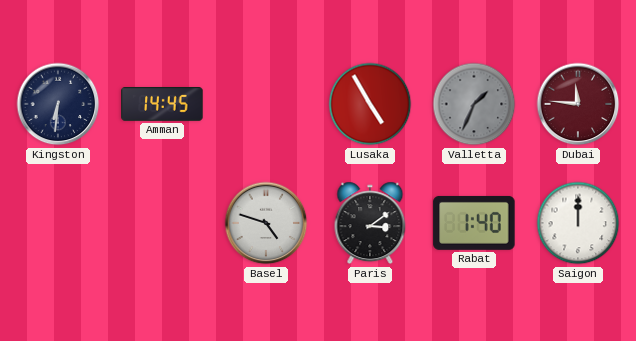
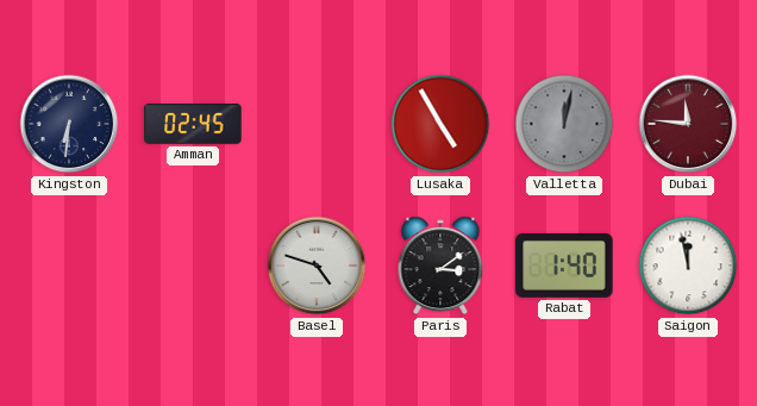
Amman: 14:45 -> 02:45 (193, 125)
Valletta: 1:34 -> 12:02 (564, 124)
Saigon: 12:00 -> 11:58 (688, 266)
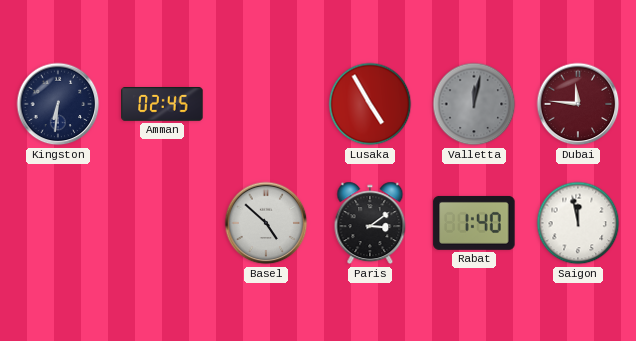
Basel: 4:48 -> 4:52 (266, 223)
